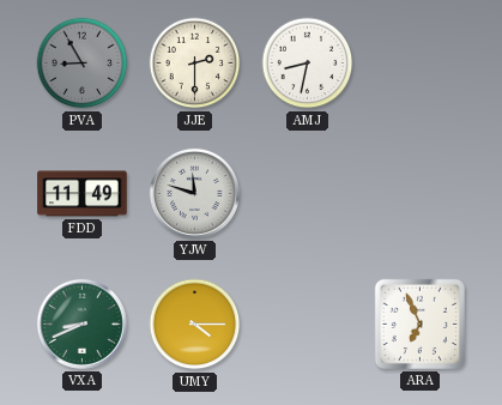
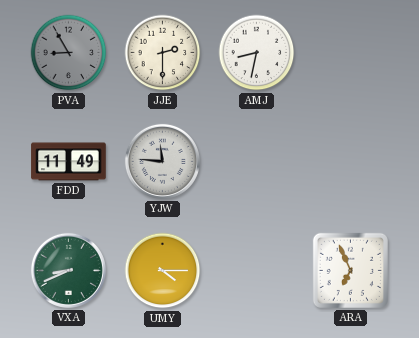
YJW: 11:48 -> 11:46 (162, 161)
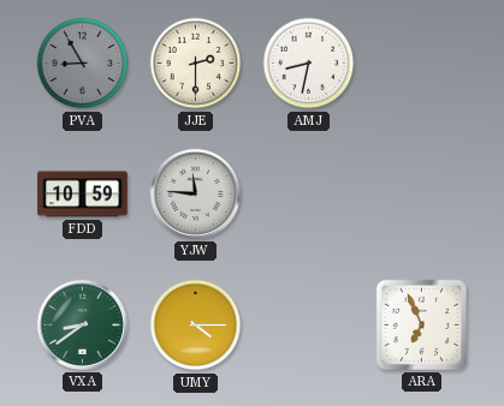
FDD: 11:49 -> 10:59 (83, 195)
VXA: 8:41 -> 8:39 (82, 324)
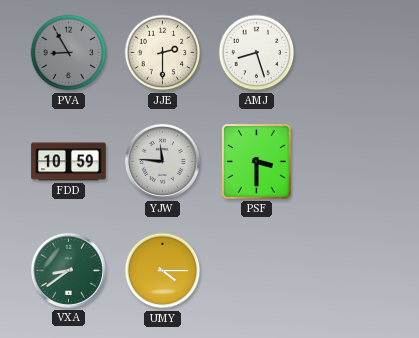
AMJ: 8:32 -> 8:27 (257, 53)
PSF: none -> 3:30 (257, 162)
ARA: 6:56 -> none (421, 324)
